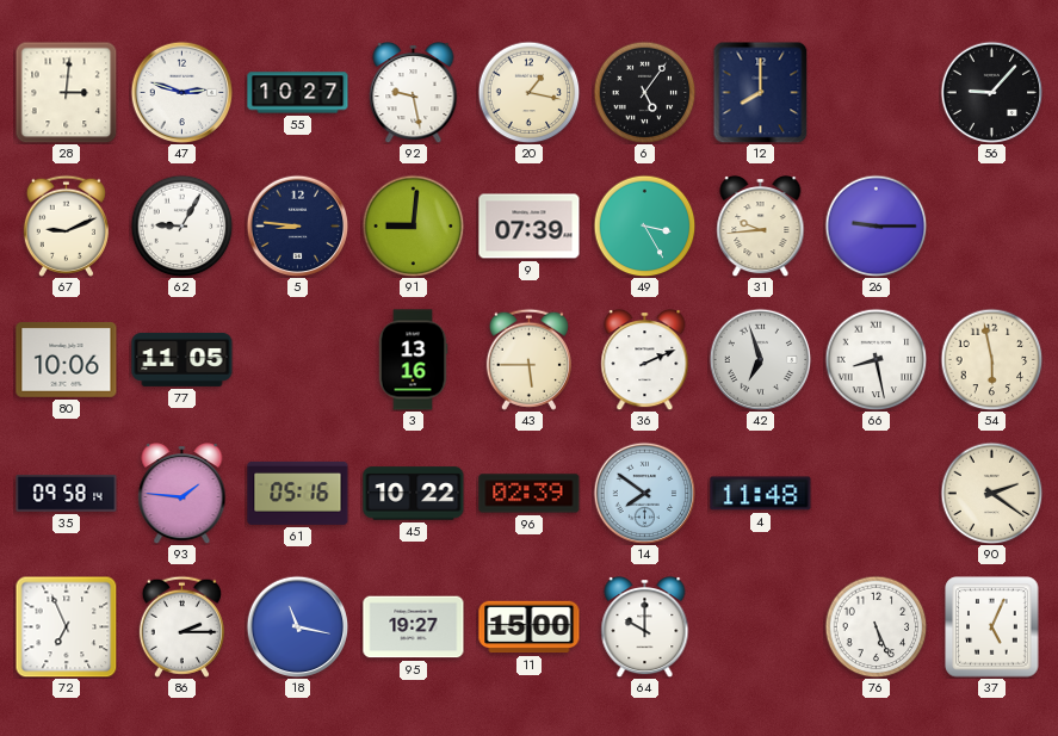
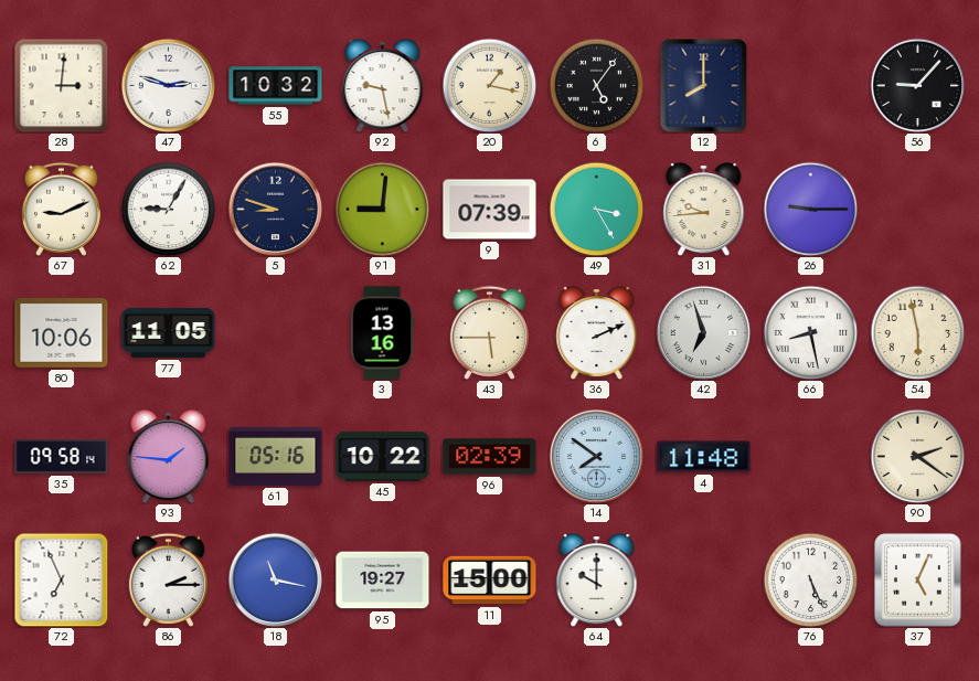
55: 10:27 -> 10:32 (276, 86)
5: 8:46 -> 8:48 (275, 209)
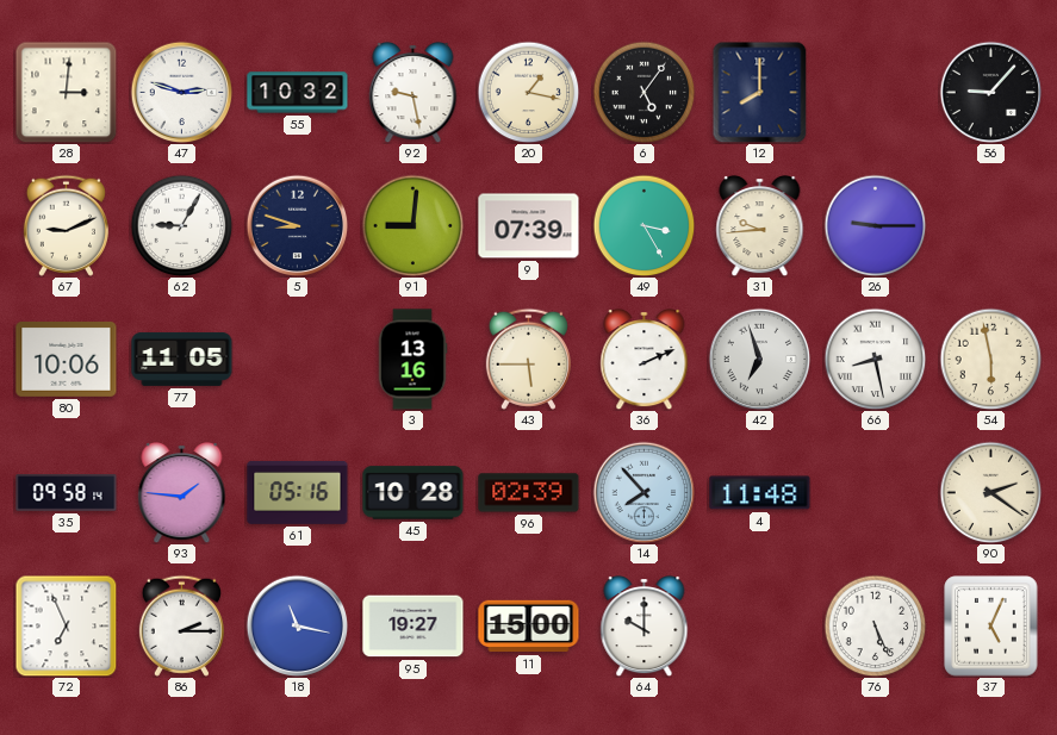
45: 10:22 -> 10:28 (414, 493)
14: 7:51 -> 7:53 (643, 492)
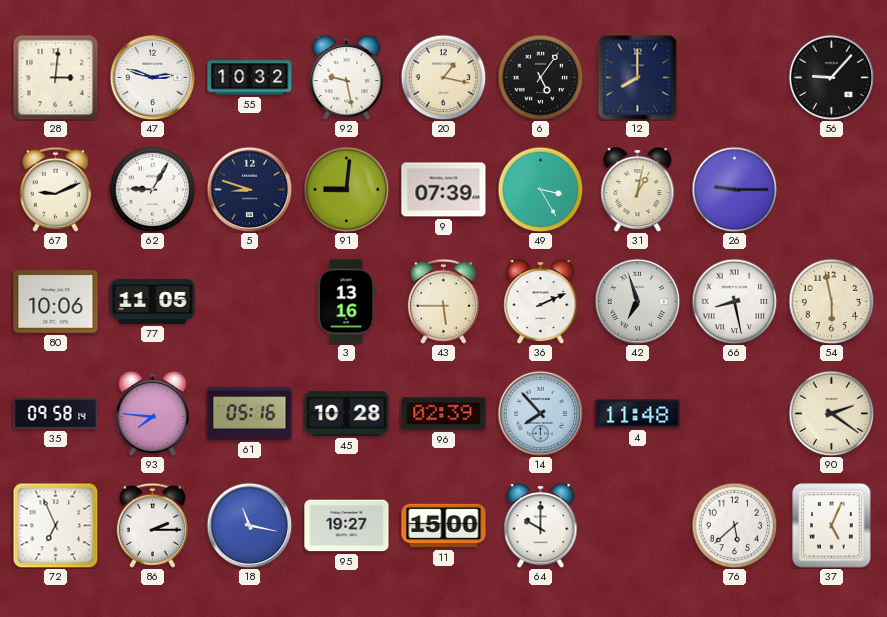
31: 9:44 -> 1:02 (638, 189)
93: 1:46 -> 7:46 (153, 413)
76: 5:26 -> 5:38 (734, 525)
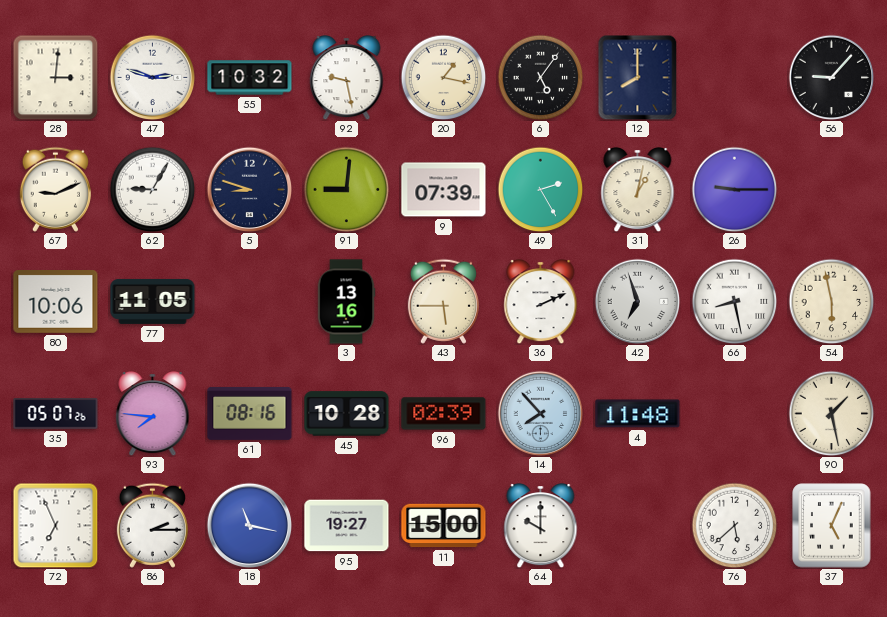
49: 3:25 -> 2:25 (540, 189)
35: 09:58 -> 05:07 (56, 414)
61: 05:16 -> 08:16 (250, 413)
90: 2:21 -> 1:28 (831, 413)
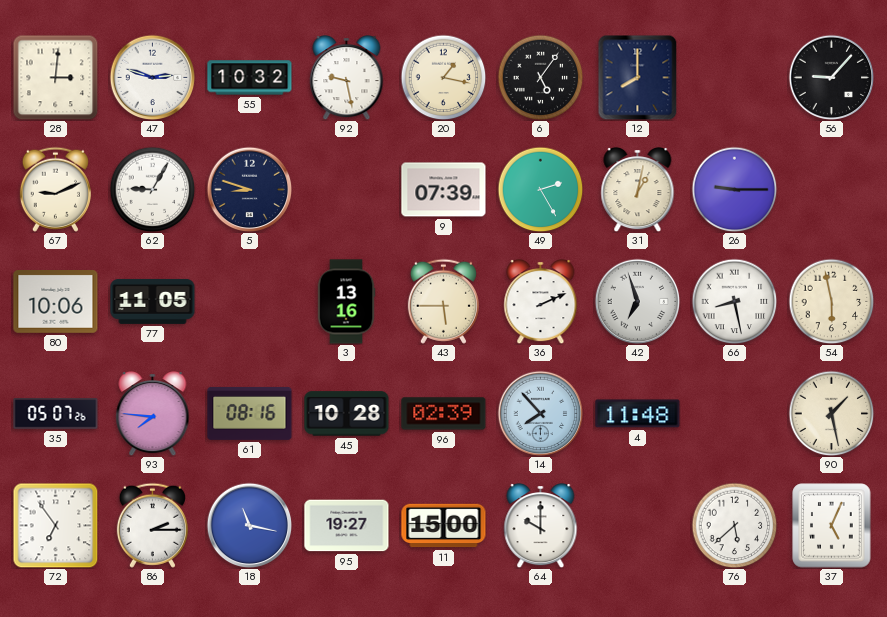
91: 9:01 -> none (346, 189)
72: 6:56 -> 6:54 (55, 525)
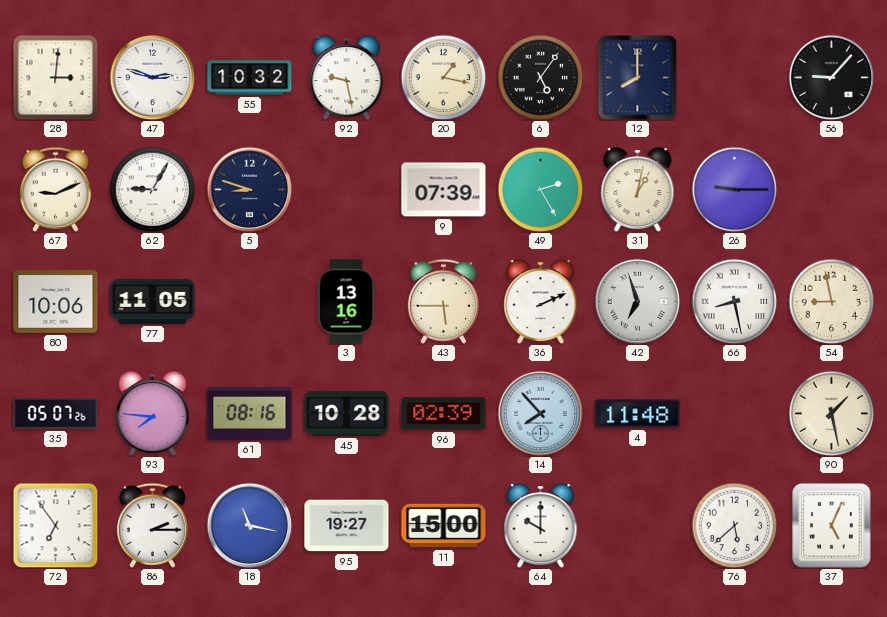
54: 5:58 -> 8:58 (831, 301)
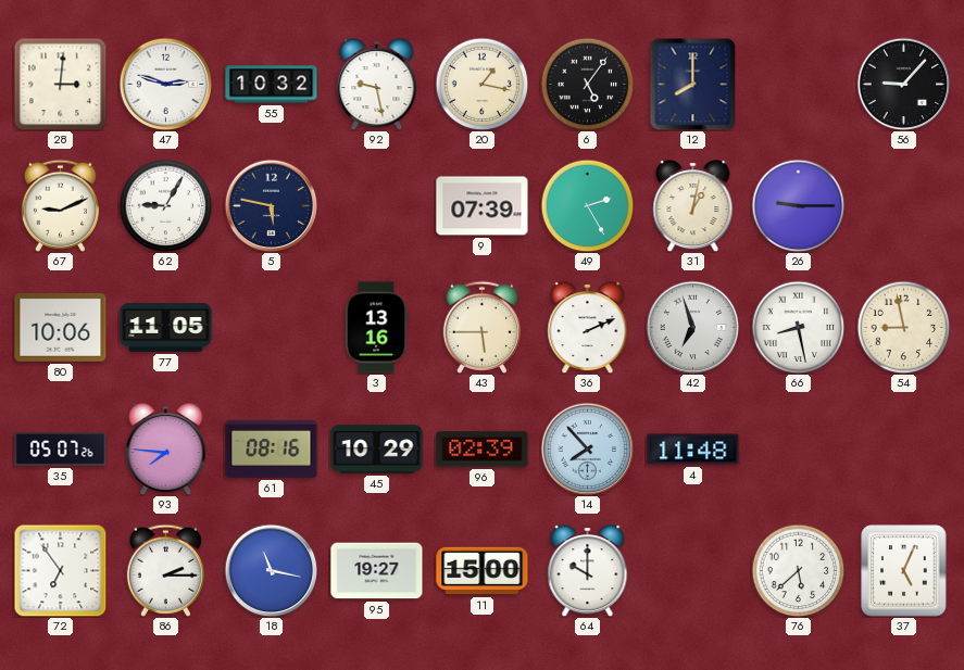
5: 8:48 -> 5:47 (271, 205)
45: 10:28 -> 10:29 (377, 450)
90: 1:28 -> none (831, 413)
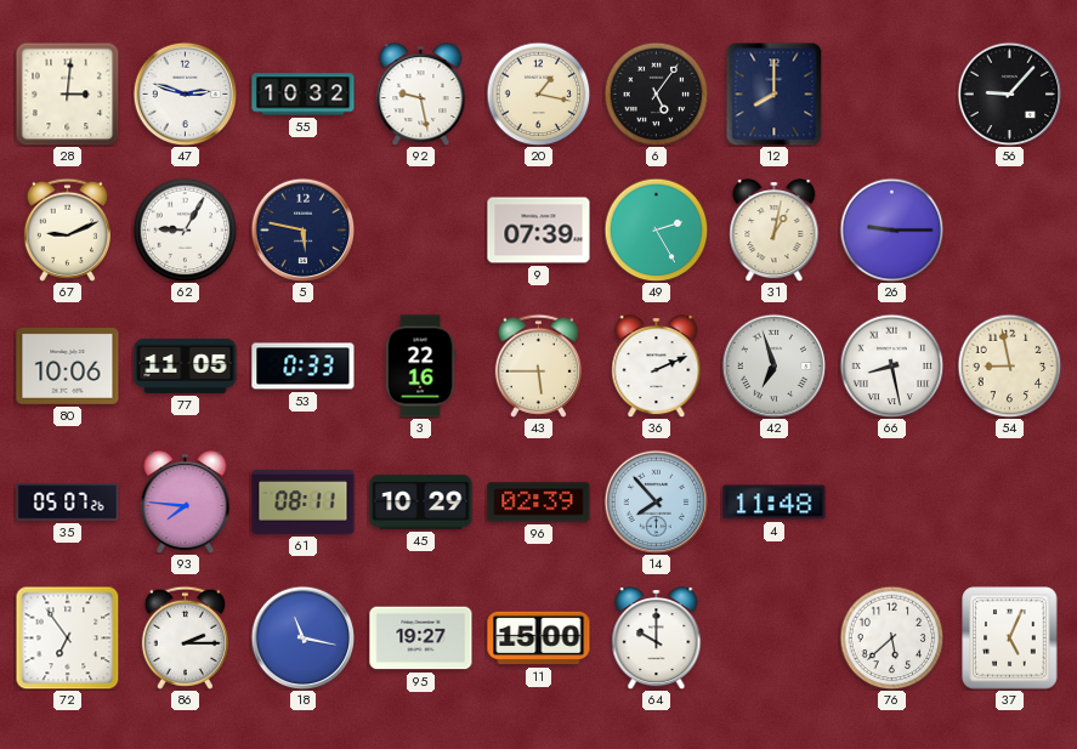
53: none -> 0:33 (304, 367)
3: 13:16 -> 22:16 (420, 367)
61: 08:16 -> 08:11 (304, 501)
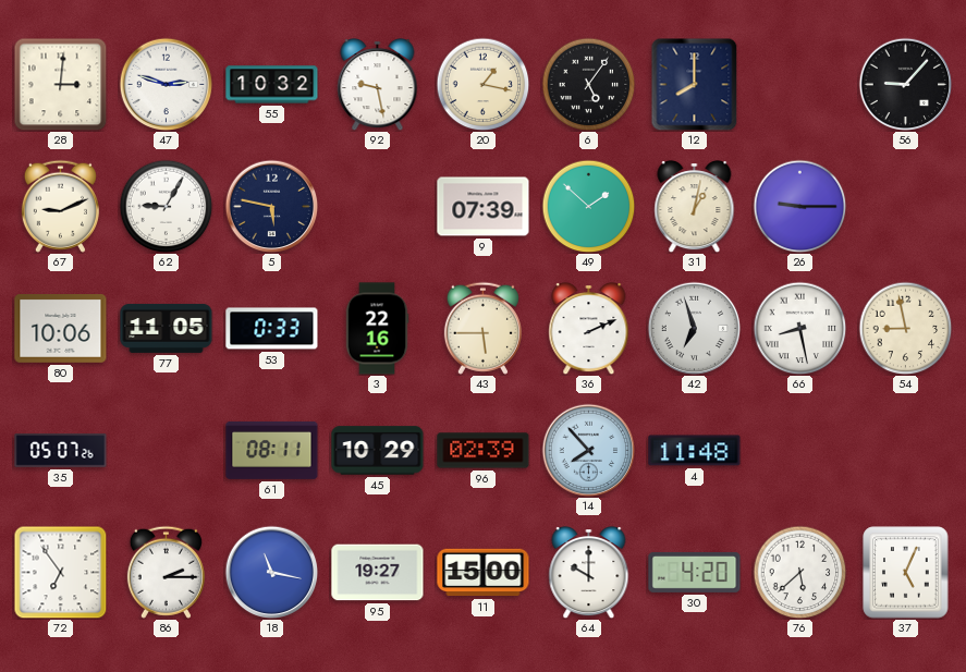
49: 2:25 -> 1:52 (588, 206)
93: 7:46 -> none (186, 501)
30: none -> 4:20 (695, 572)
